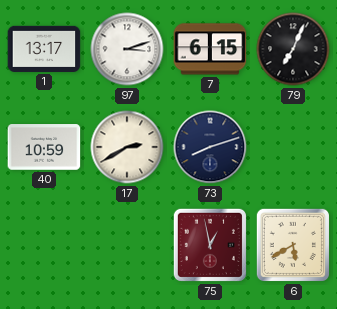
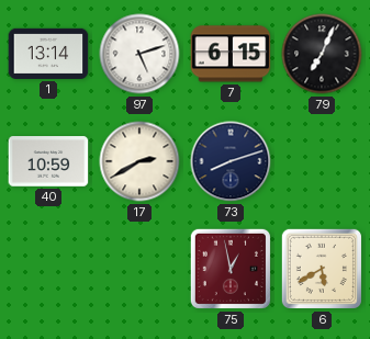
1: 13:17 -> 13:14 (48, 54)
97: 3:12 -> 5:12 (139, 54)
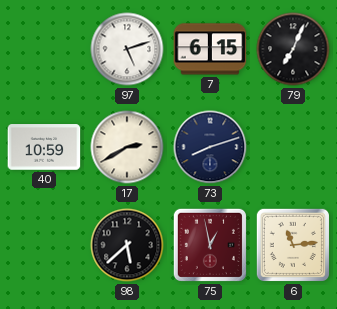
1: 13:14 -> none (48, 54)
98: none -> 5:38 (127, 245)
6: 5:40 -> 11:14 (293, 245)
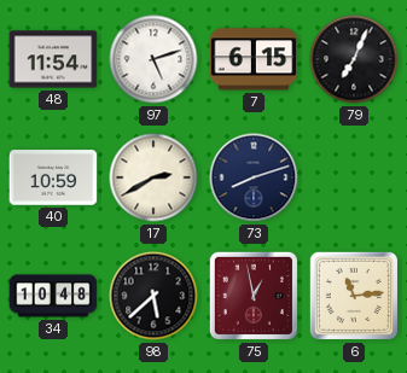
48: none -> 11:54 (53, 59)
34: none -> 10:48 (53, 296)
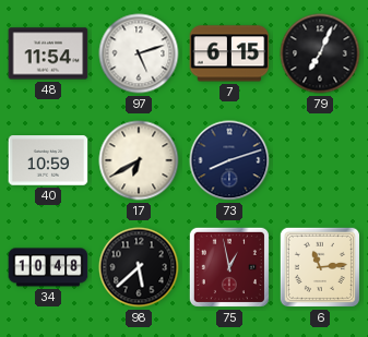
17: 2:40 -> 6:40 (139, 160)
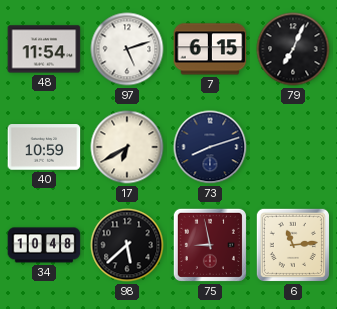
75: 12:58 -> 8:58 (210, 245)
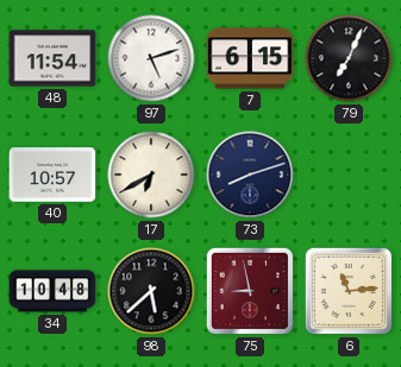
40: 10:59 -> 10:57 (52, 175)
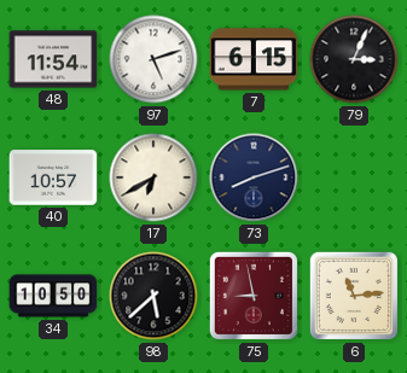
79: 7:04 -> 3:04 (354, 59)
34: 10:48 -> 10:50 (53, 296)
